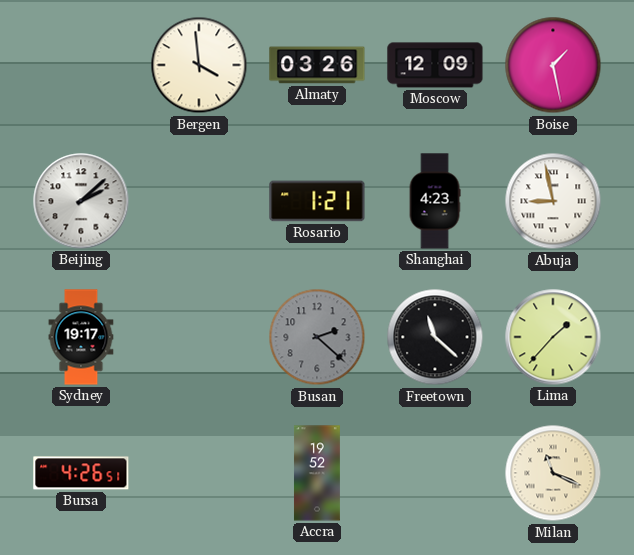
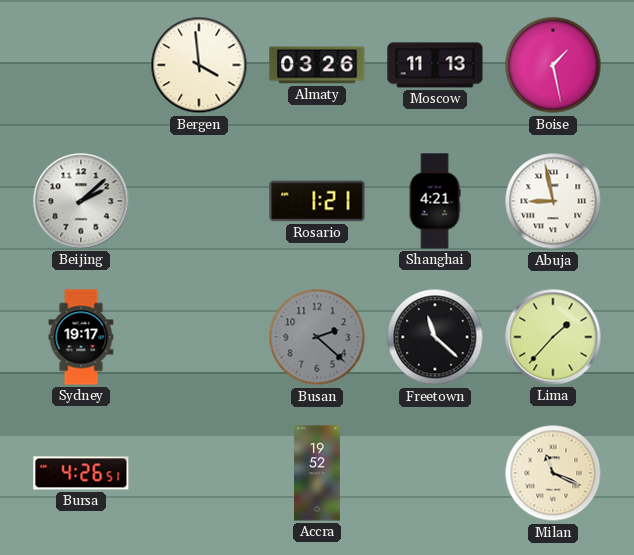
Moscow: 12:09 -> 11:13 (435, 65)
Shanghai: 4:23 -> 4:21 (435, 201)
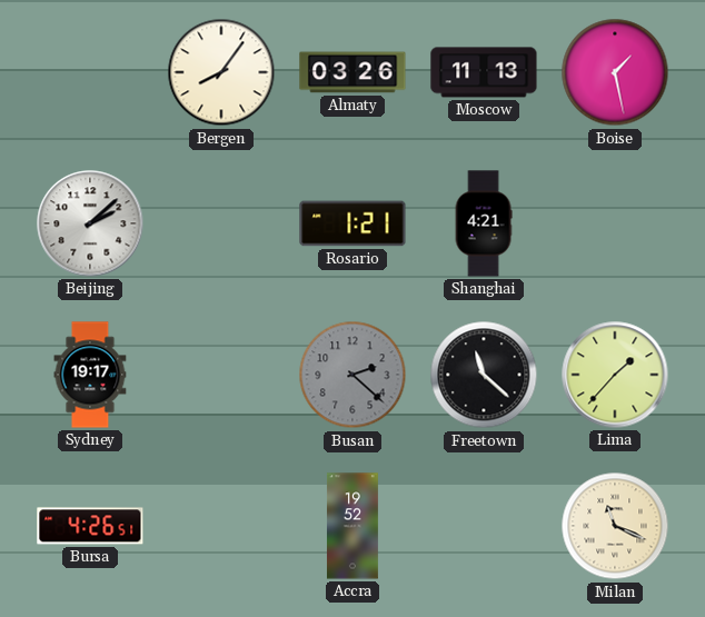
Bergen: 3:59 -> 8:06 (221, 72)
Abuja: 8:58 -> none (553, 201)
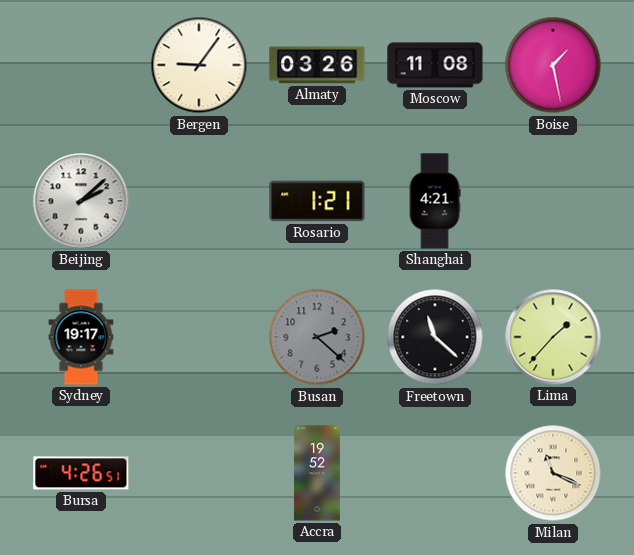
Bergen: 8:06 -> 9:06 (199, 65)
Moscow: 11:13 -> 11:08 (435, 65)
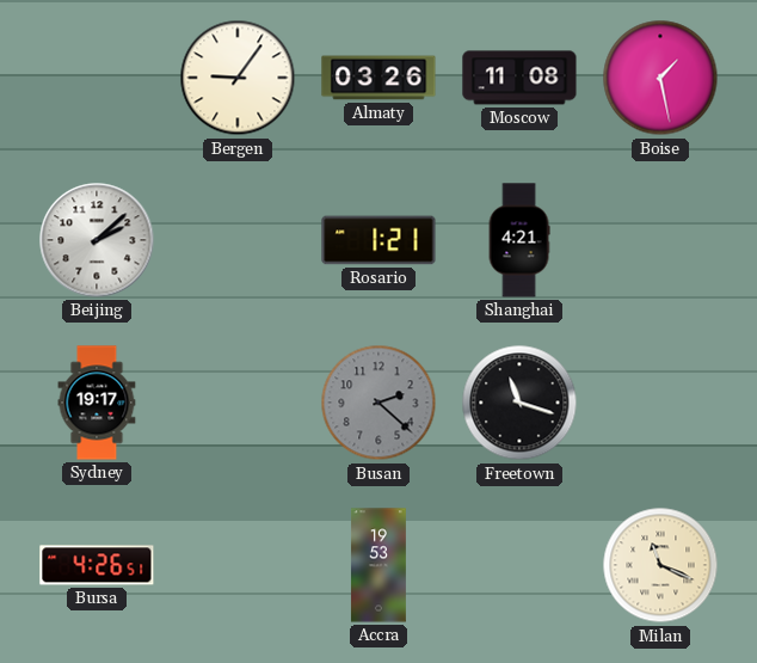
Freetown: 11:22 -> 11:18 (519, 403)
Lima: 1:37 -> none (553, 337)
Accra: 19:52 -> 19:53 (378, 565)
